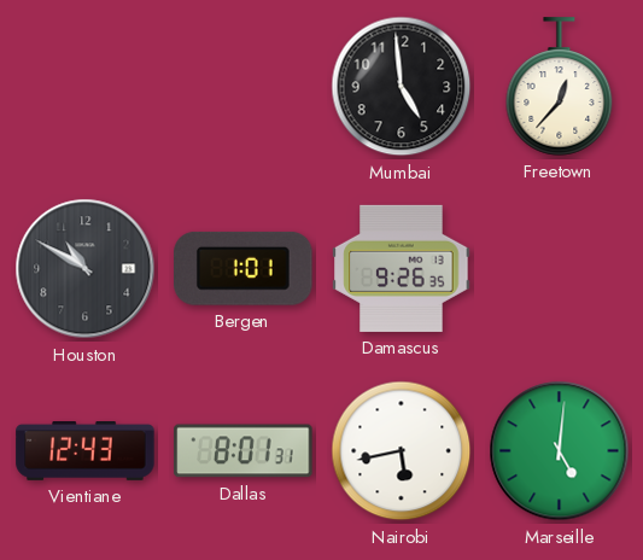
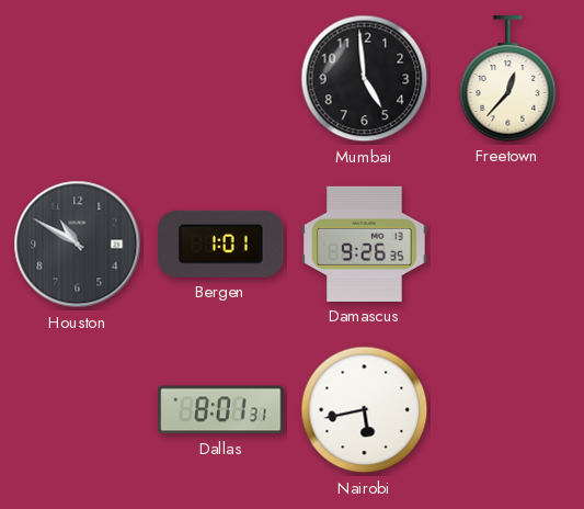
Vientiane: 12:43 -> none (86, 451)
Marseille: 5:01 -> none (560, 451)
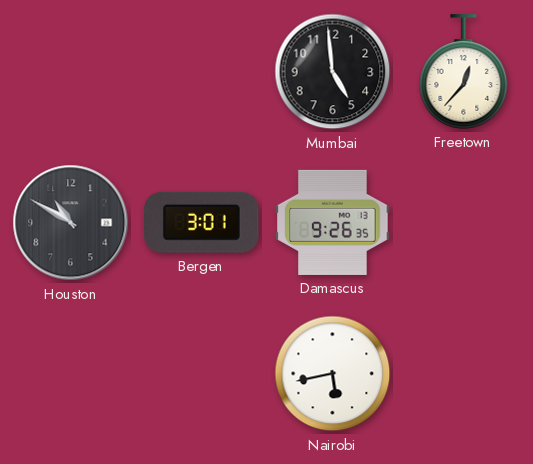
Bergen: 1:01 -> 3:01 (202, 222)
Dallas: 8:01 -> none (221, 410)
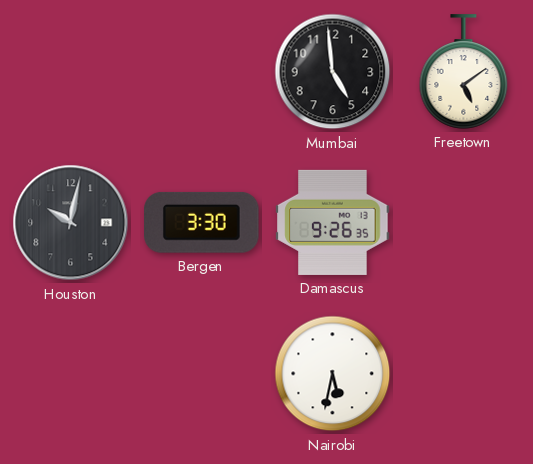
Freetown: 12:37 -> 5:09 (464, 72)
Houston: 10:50 -> 10:02 (71, 223)
Bergen: 3:01 -> 3:30 (202, 222)
Nairobi: 5:43 -> 5:32 (333, 374)
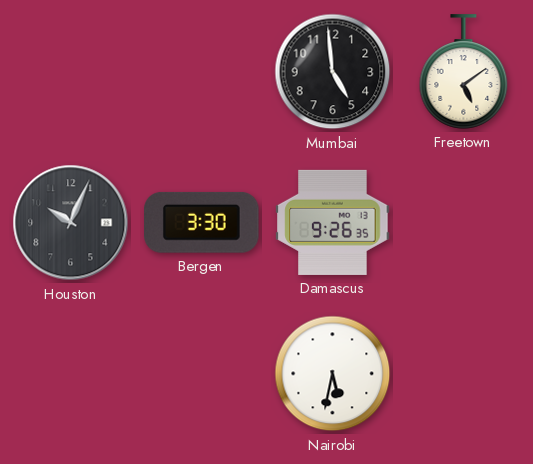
Houston: 10:02 -> 10:04 (71, 223)
